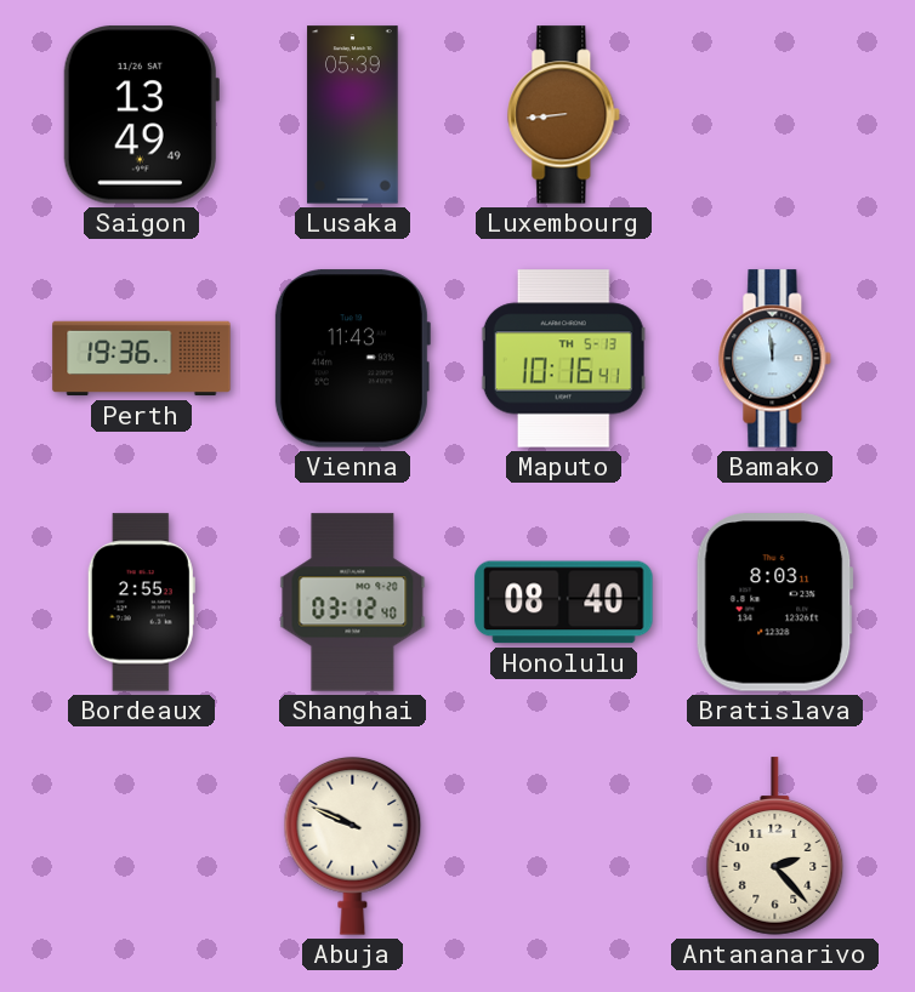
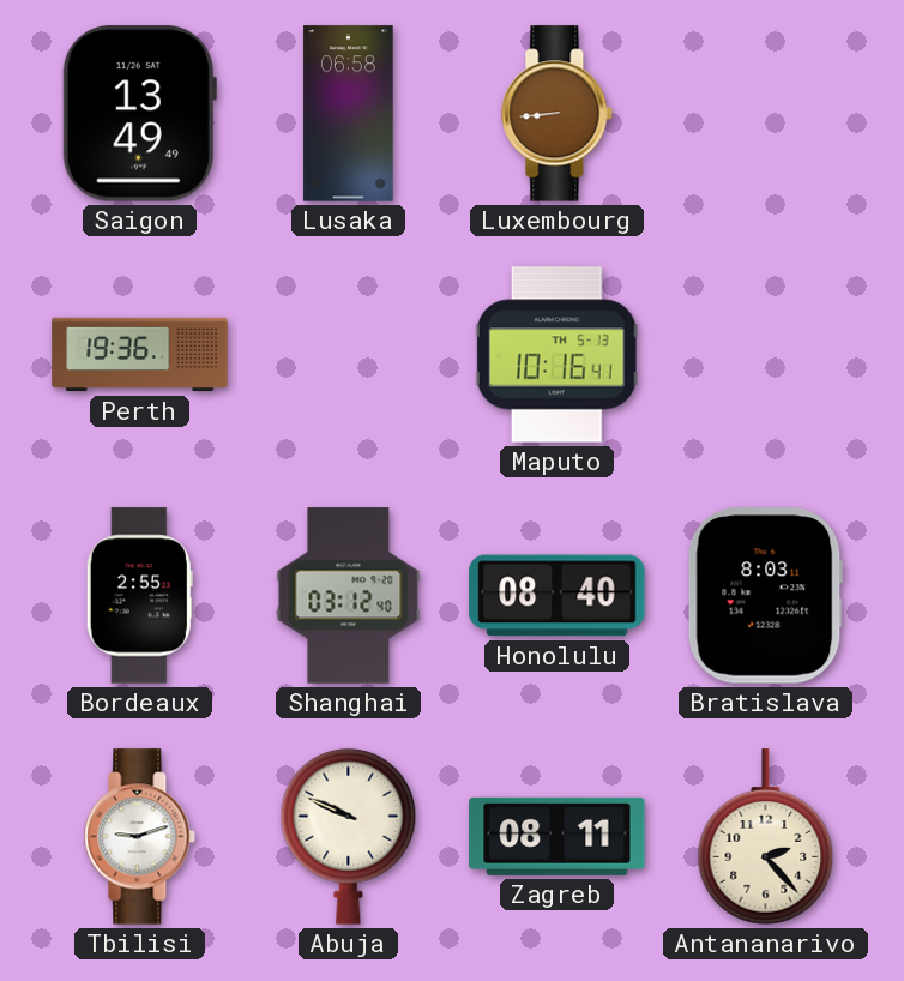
Lusaka: 05:39 -> 06:58 (349, 114)
Vienna: 11:43 -> none (352, 359)
Bamako: 11:59 -> none (775, 359)
Tbilisi: none -> 9:12 (140, 837)
Zagreb: none -> 08:11 (558, 836)
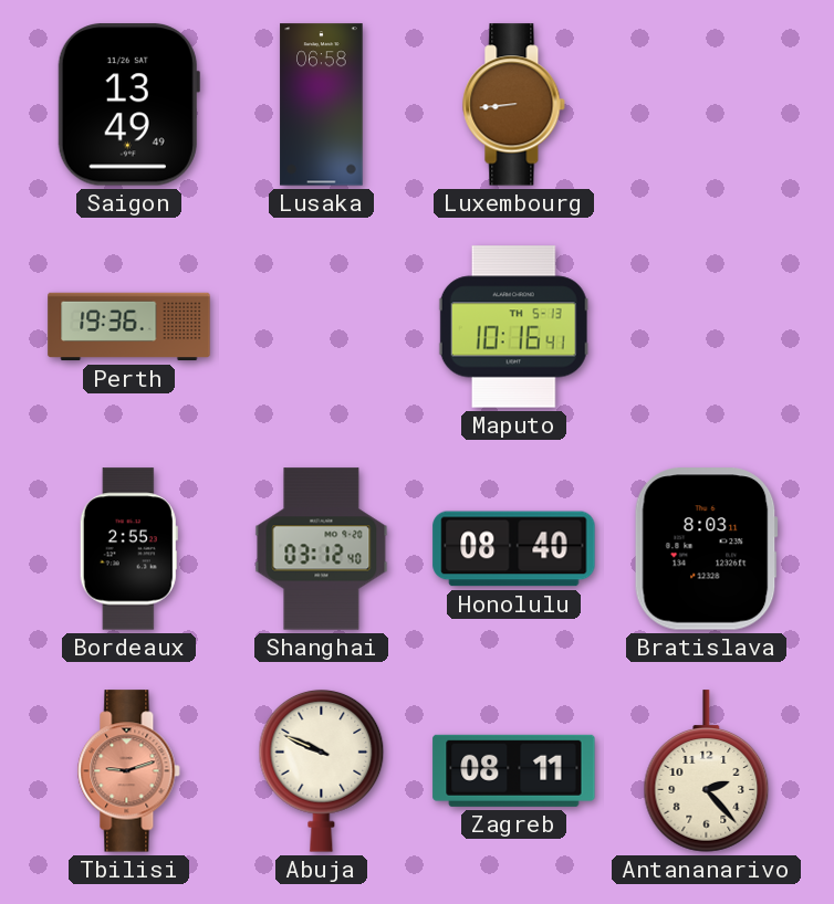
Tbilisi dial: white -> salmon (129, 771)
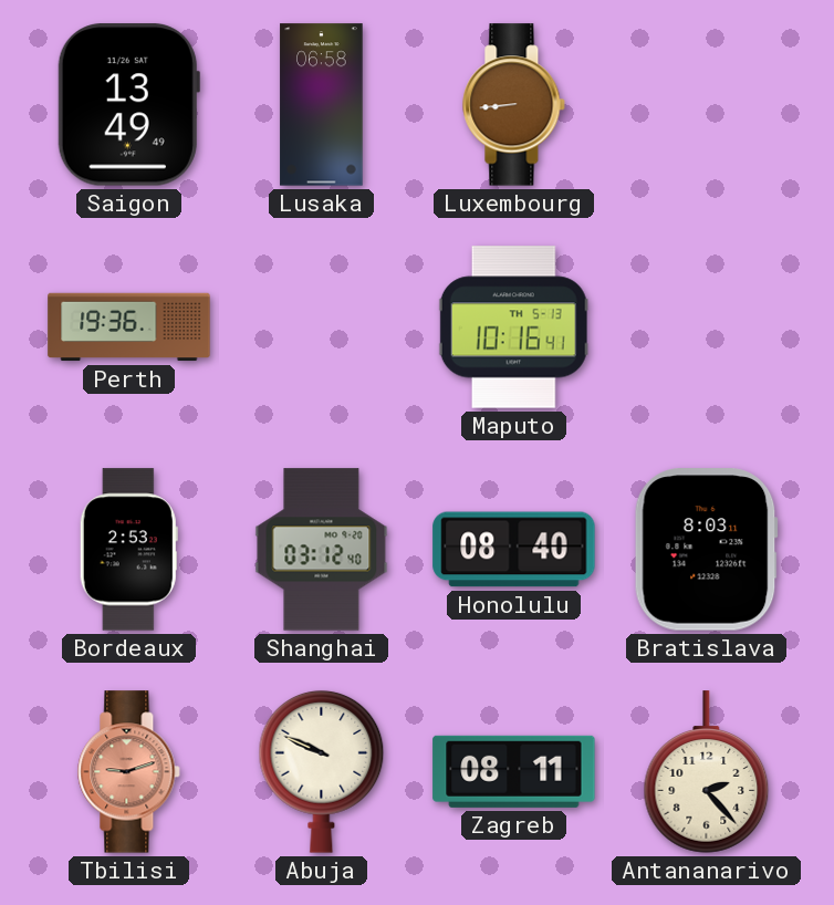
Bordeaux: 2:55 -> 2:53 (128, 550)
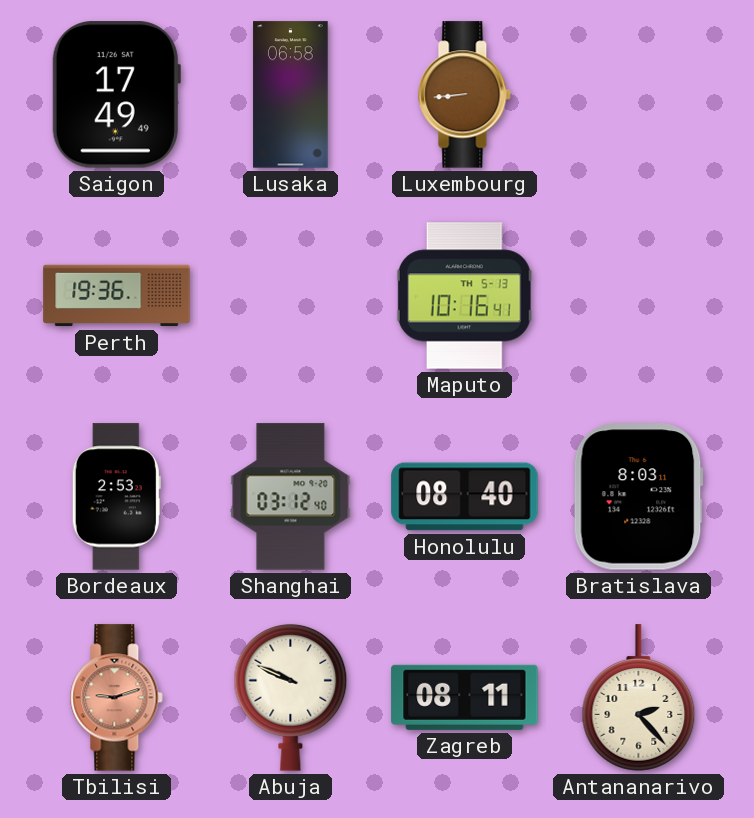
Saigon: 13:49 -> 17:49 (116, 95)
